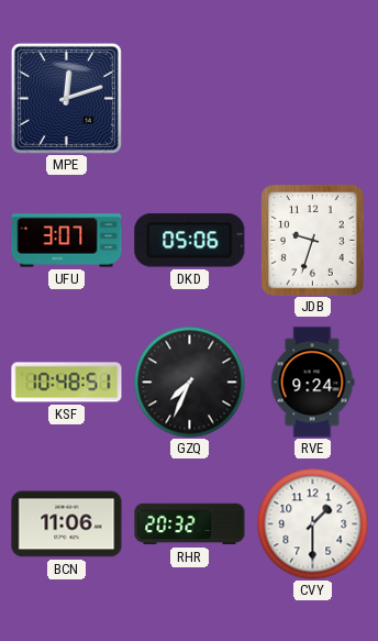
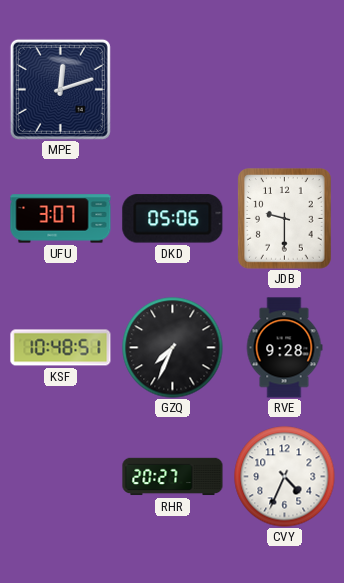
JDB: 9:33 -> 9:30 (285, 219)
RVE: 9:24 -> 9:28 (284, 348)
BCN: 11:06 -> none (67, 524)
RHR: 20:32 -> 20:27 (173, 477)
CVY: 1:30 -> 4:34 (285, 477)
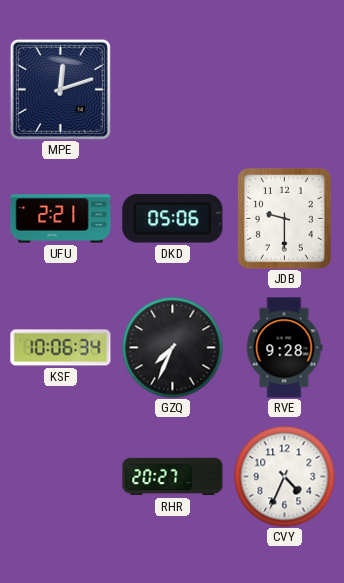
UFU: 3:07 -> 2:21 (61, 219)
KSF: 10:48 -> 10:06 (61, 348)
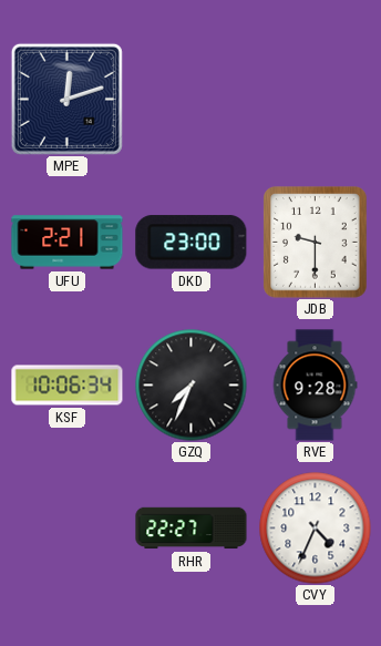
DKD: 05:06 -> 23:00 (192, 243)
RHR: 20:27 -> 22:27 (192, 529)
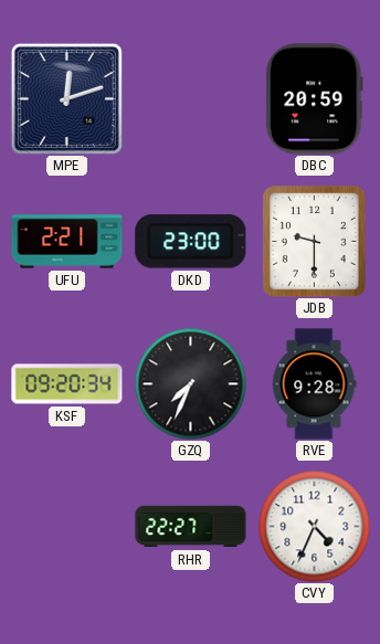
DBC: none -> 20:59 (315, 99)
KSF: 10:06 -> 09:20 (67, 384)
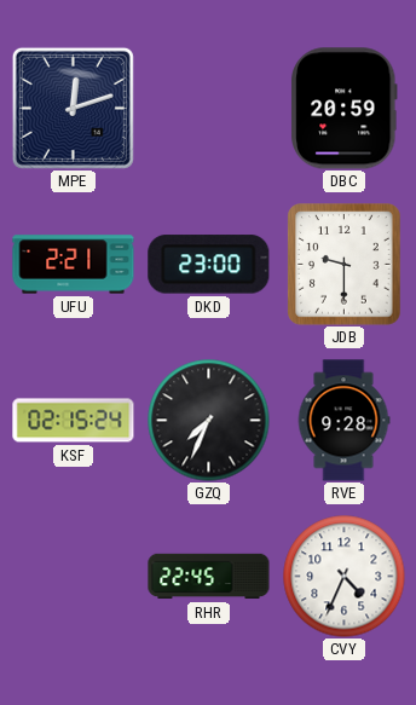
KSF: 09:20 -> 02:15 (74, 421)
RHR: 22:27 -> 22:45 (209, 577)
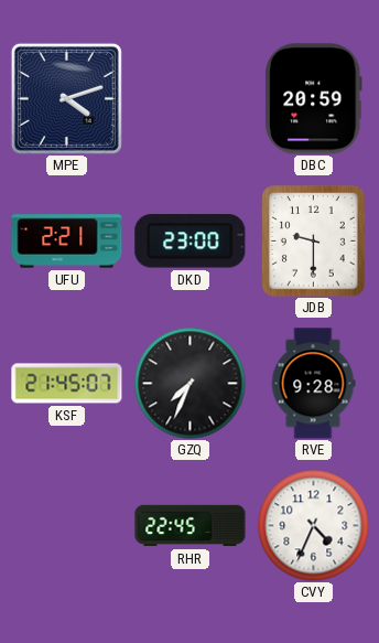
MPE: 12:12 -> 4:12 (66, 98)
KSF: 02:15 -> 21:45 (67, 384)
